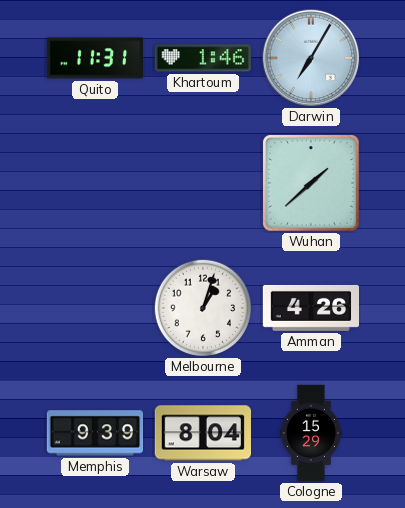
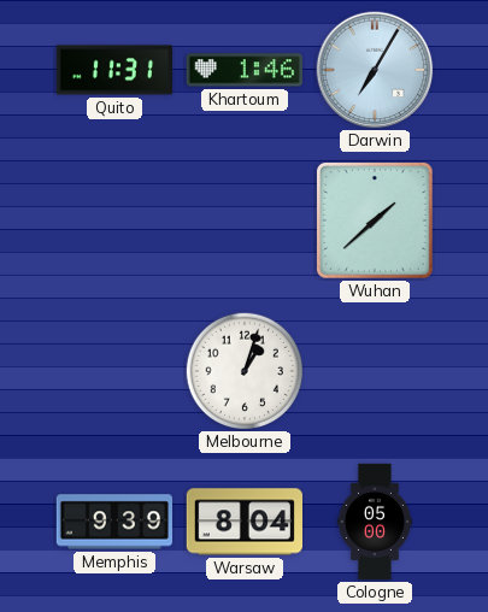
Amman: 4:26 -> none (310, 308)
Cologne: 15:29 -> 05:00 (375, 522)
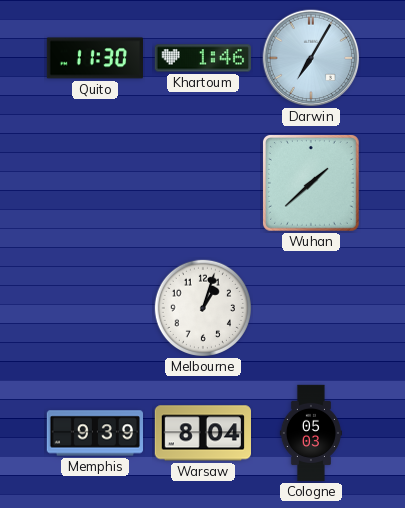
Quito: 11:31 -> 11:30 (94, 58)
Cologne: 05:00 -> 05:03 (311, 433)
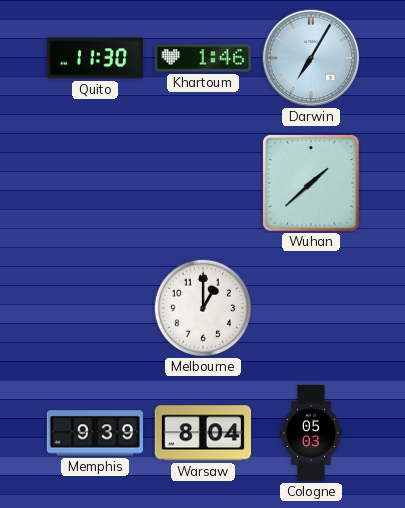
Melbourne: 1:03 -> 1:00 (202, 307)
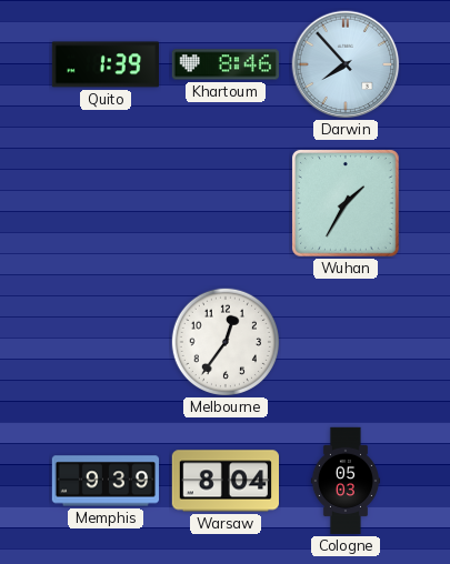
Quito: 11:30 -> 1:39 (104, 64)
Khartoum: 1:46 -> 8:46 (226, 64)
Darwin: 7:05 -> 7:53 (346, 64)
Wuhan: 1:38 -> 1:35 (346, 203)
Melbourne: 1:00 -> 12:36 (224, 341)
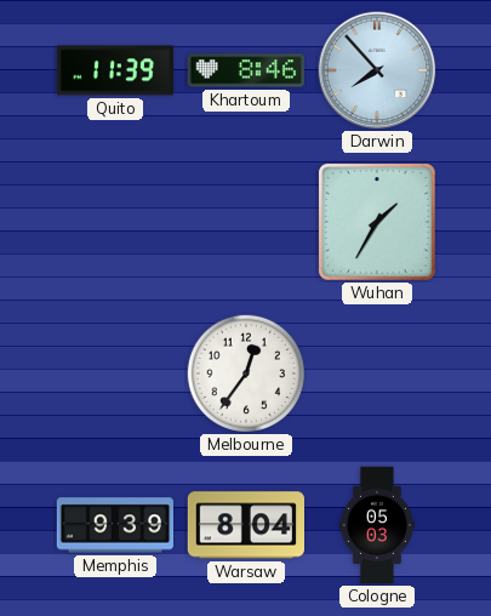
Quito: 1:39 -> 11:39 (114, 70)
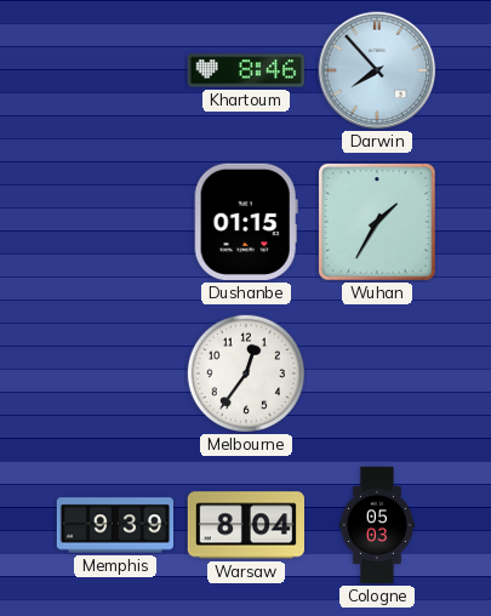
Quito: 11:39 -> none (114, 70)
Dushanbe: none -> 01:15 (246, 222)
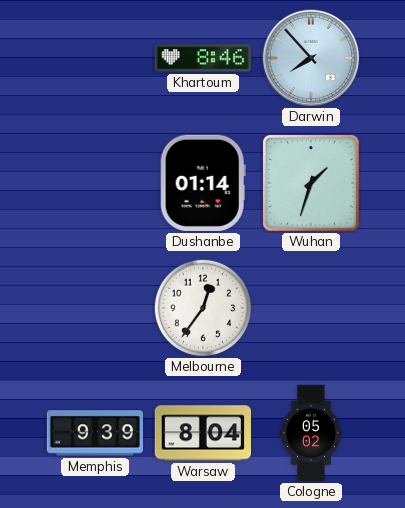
Dushanbe: 01:15 -> 01:14 (203, 183)
Wuhan: 1:35 -> 1:33 (311, 183)
Cologne: 05:03 -> 05:02 (311, 433)
